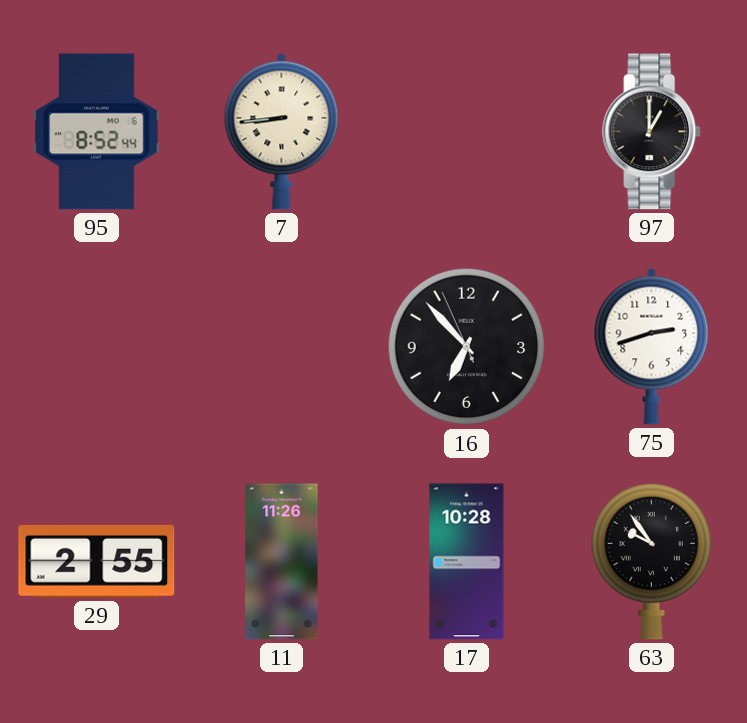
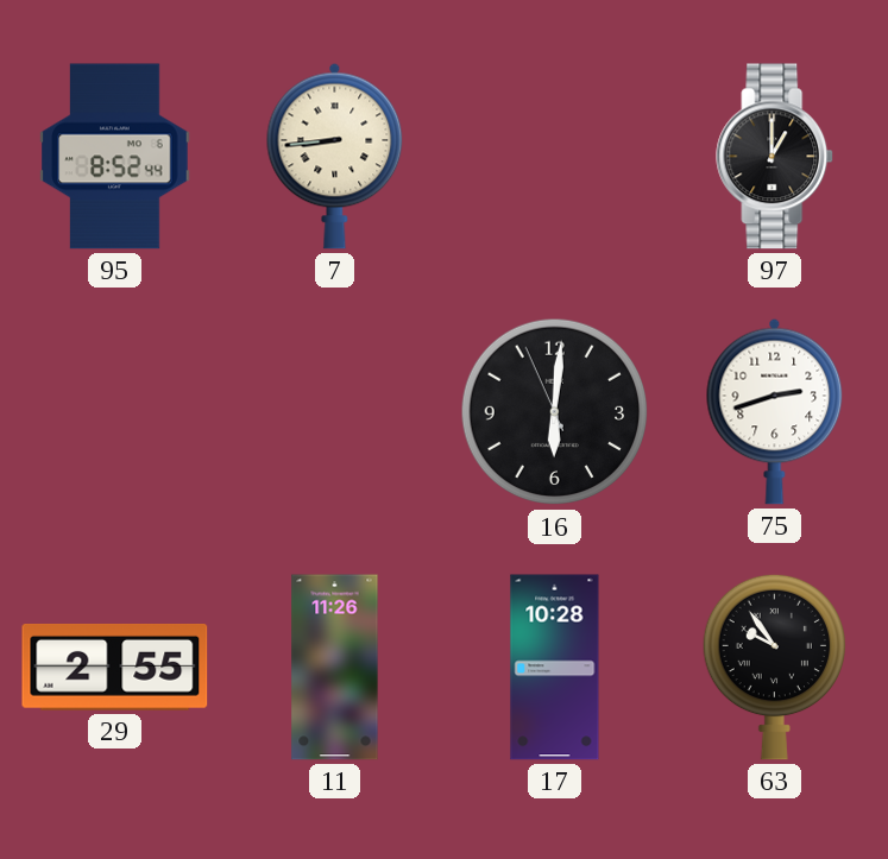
16: 6:52 -> 6:00 (555, 412)
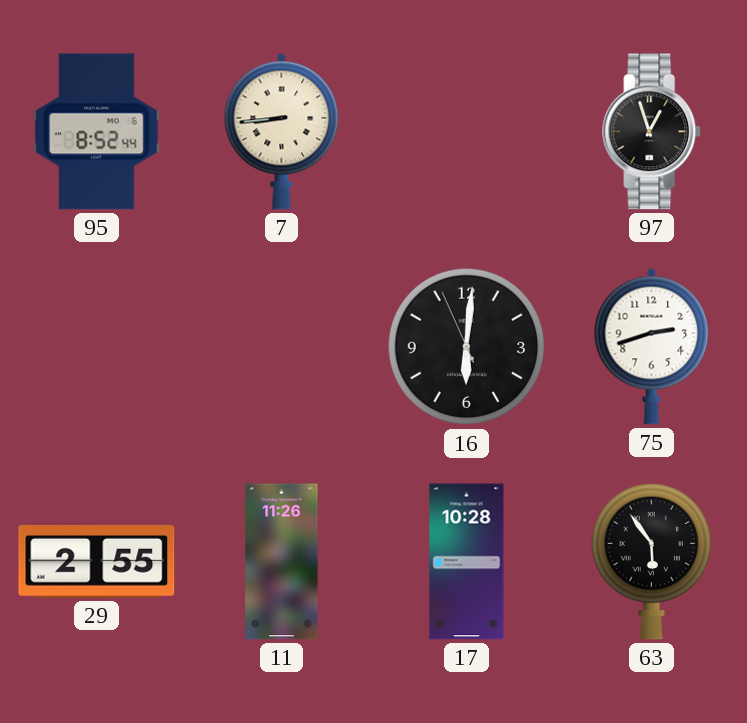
97: 1:00 -> 12:57 (652, 132)
63: 9:54 -> 5:54 (651, 561)
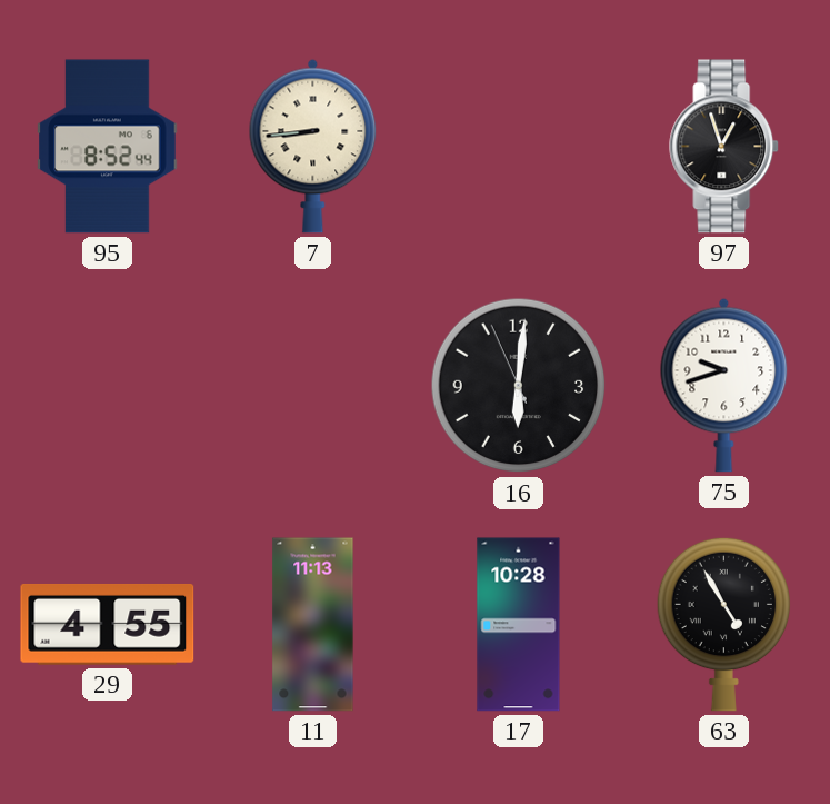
75: 2:42 -> 9:42 (724, 385)
29: 2:55 -> 4:55 (108, 624)
11: 11:26 -> 11:13 (313, 625)
63: 5:54 -> 4:55 (723, 624)
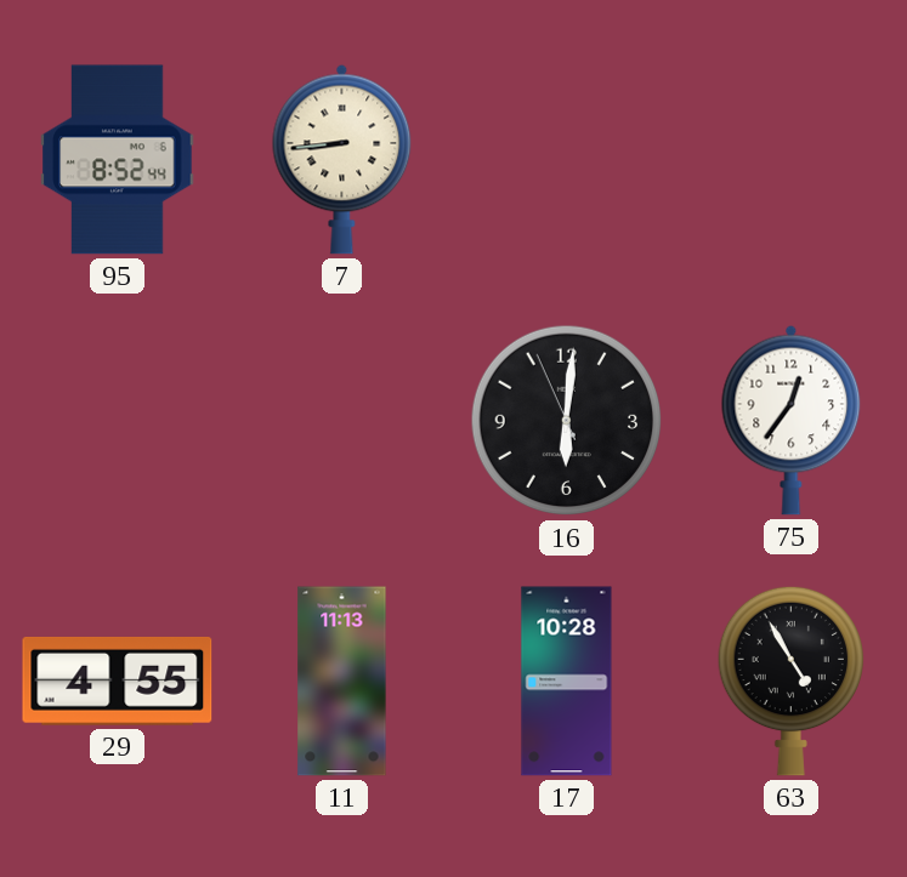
97: 12:57 -> none (724, 147)
75: 9:42 -> 12:36 (792, 420)
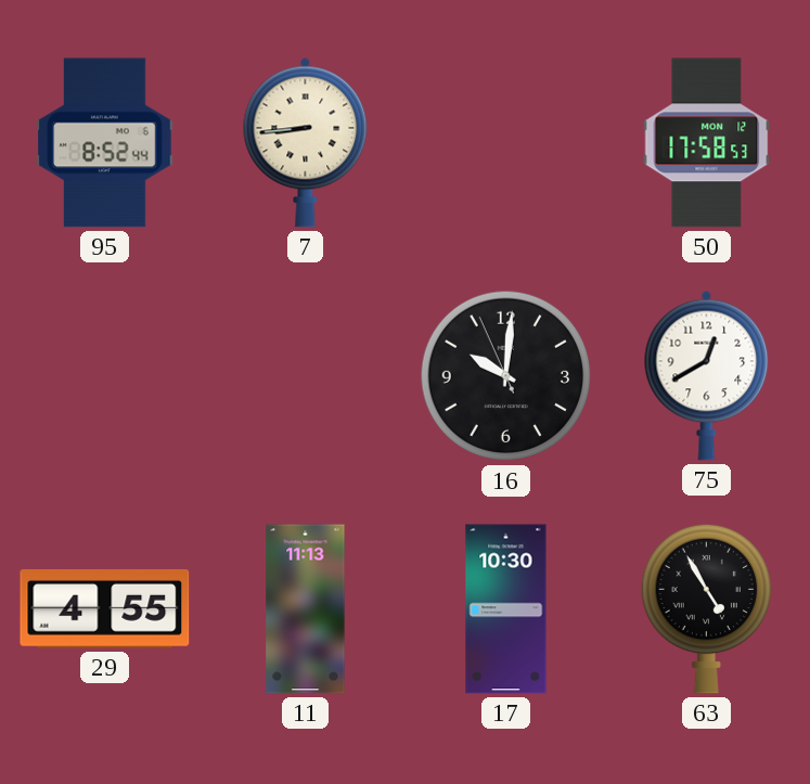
50: none -> 17:58 (707, 143)
16: 6:00 -> 10:00 (506, 376)
75: 12:36 -> 12:40 (707, 375)
17: 10:28 -> 10:30 (506, 609)
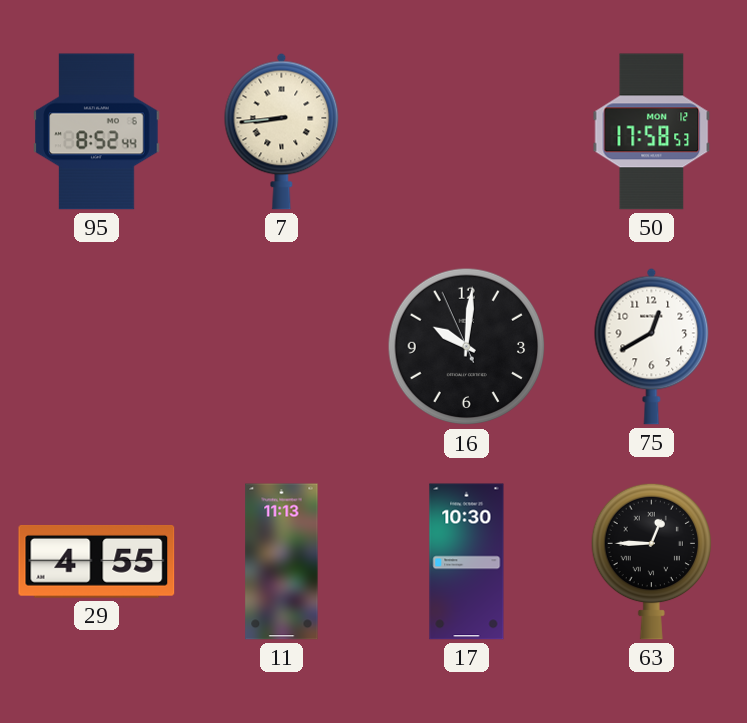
63: 4:55 -> 12:45 (651, 561)
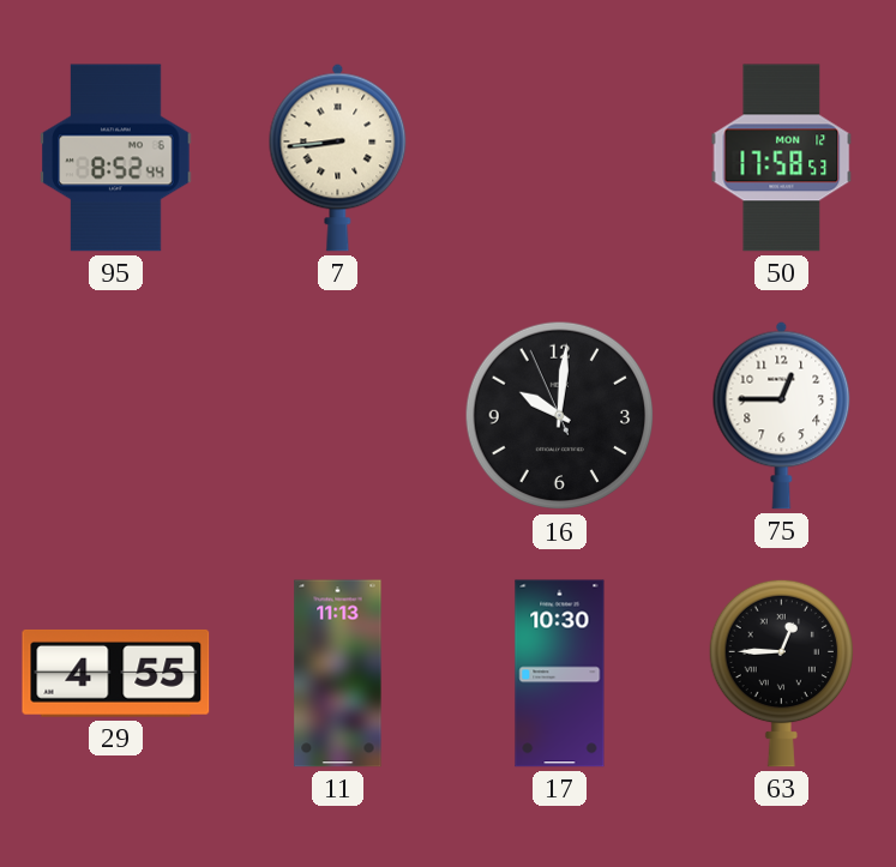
75: 12:40 -> 12:45 (782, 415)
